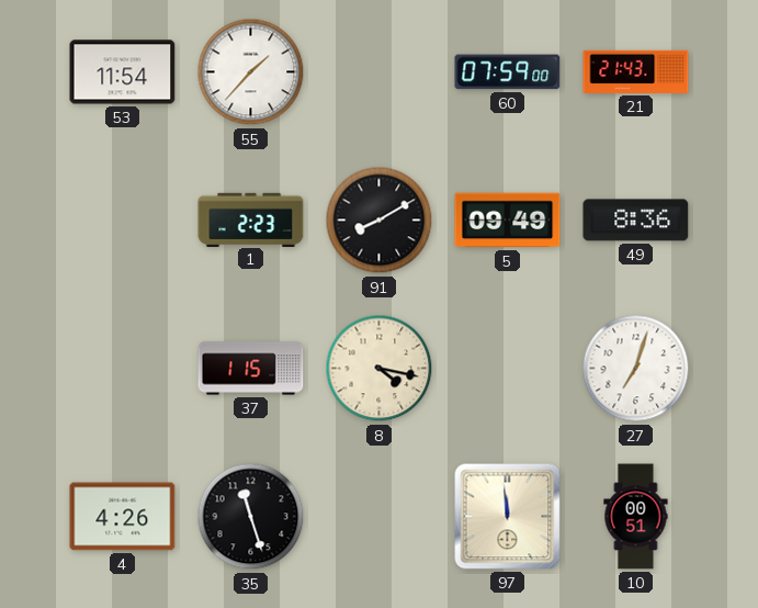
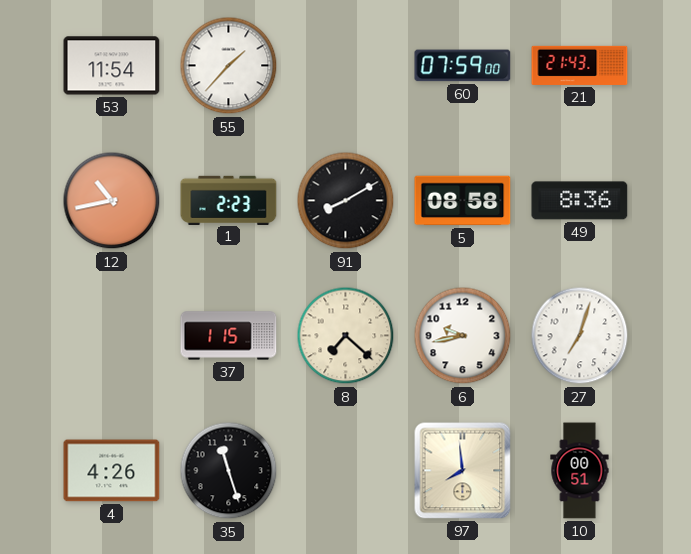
12: none -> 10:43 (112, 201)
5: 09:49 -> 08:58 (463, 201)
8: 4:17 -> 7:22 (346, 336)
6: none -> 9:43 (463, 336)
97: 11:59 -> 7:59 (463, 471)
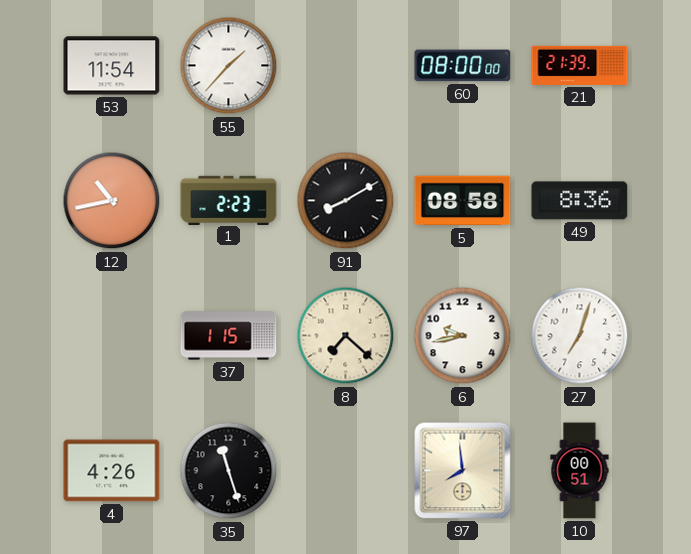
60: 07:59 -> 08:00 (463, 66)
21: 21:43 -> 21:39 (580, 65)
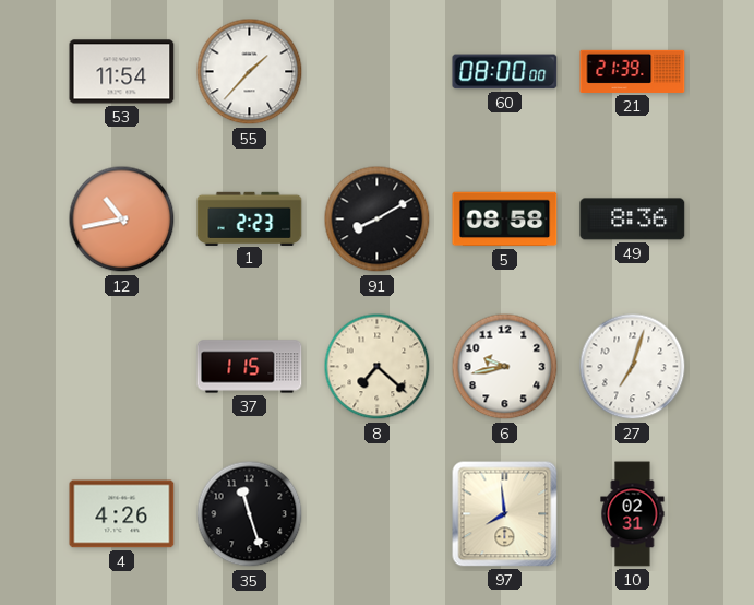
10: 00:51 -> 02:31 (633, 514)
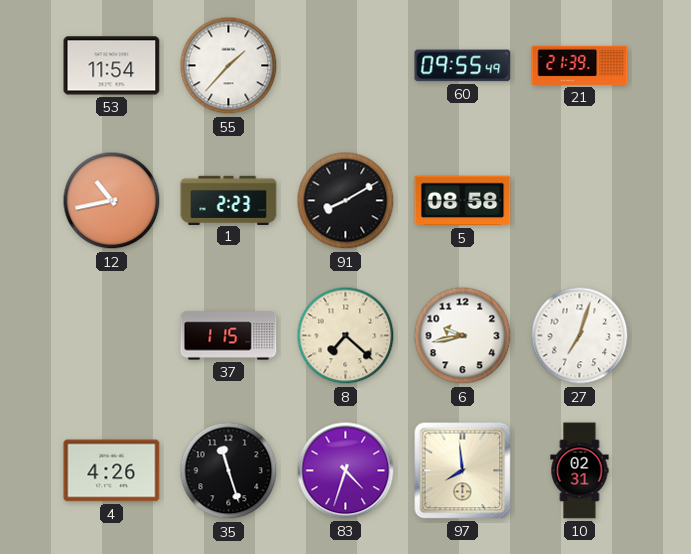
60: 08:00 -> 09:55 (463, 66)
49: 8:36 -> none (633, 220)
83: none -> 4:33 (346, 471)
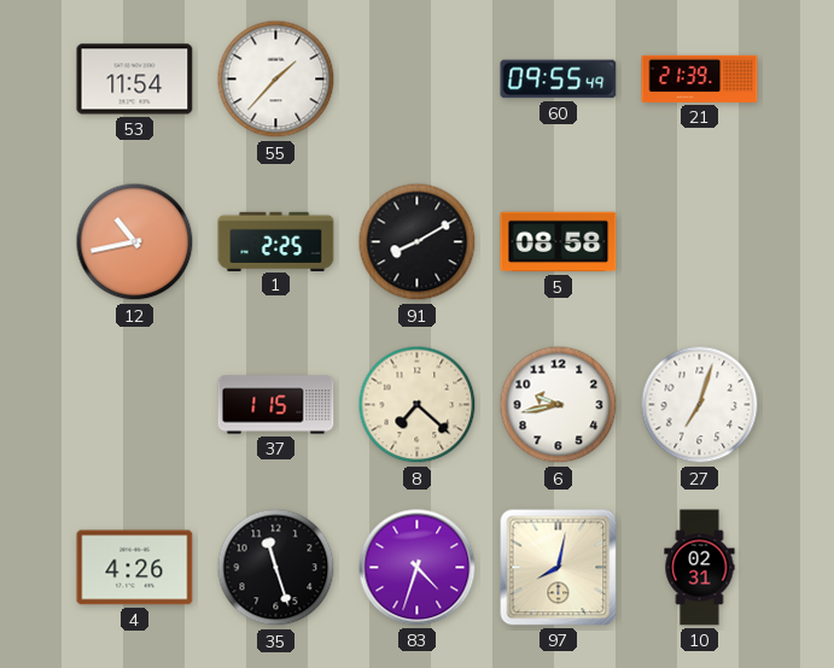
1: 2:23 -> 2:25 (276, 241)
97: 7:59 -> 8:02 (559, 568)
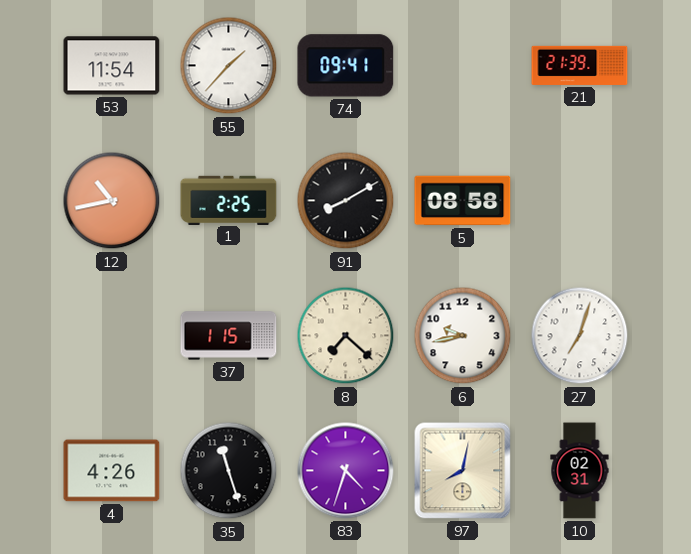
74: none -> 09:41 (346, 66)
60: 09:55 -> none (559, 80)
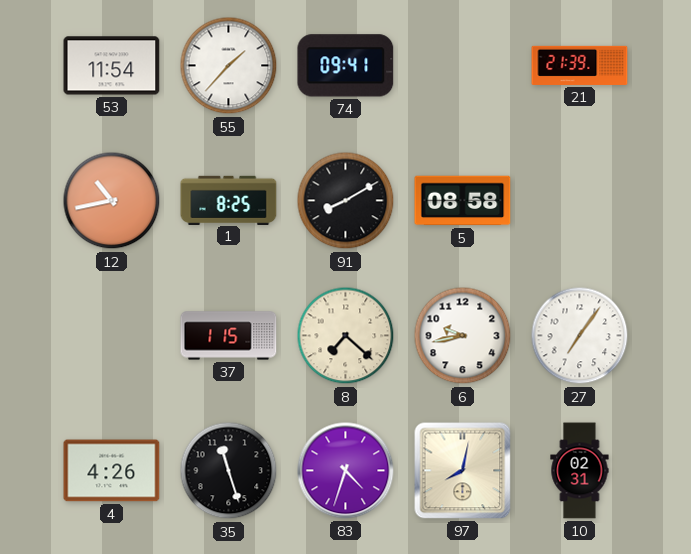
1: 2:25 -> 8:25 (229, 200)
27: 7:03 -> 7:06 (580, 336)
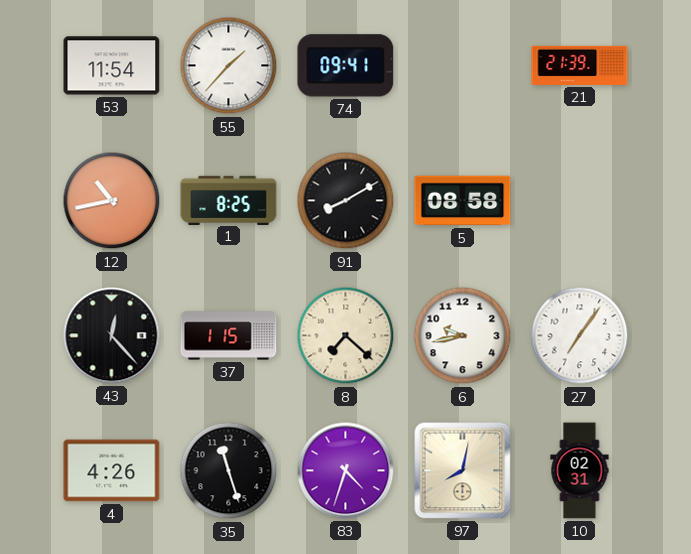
43: none -> 12:23 (112, 336)
